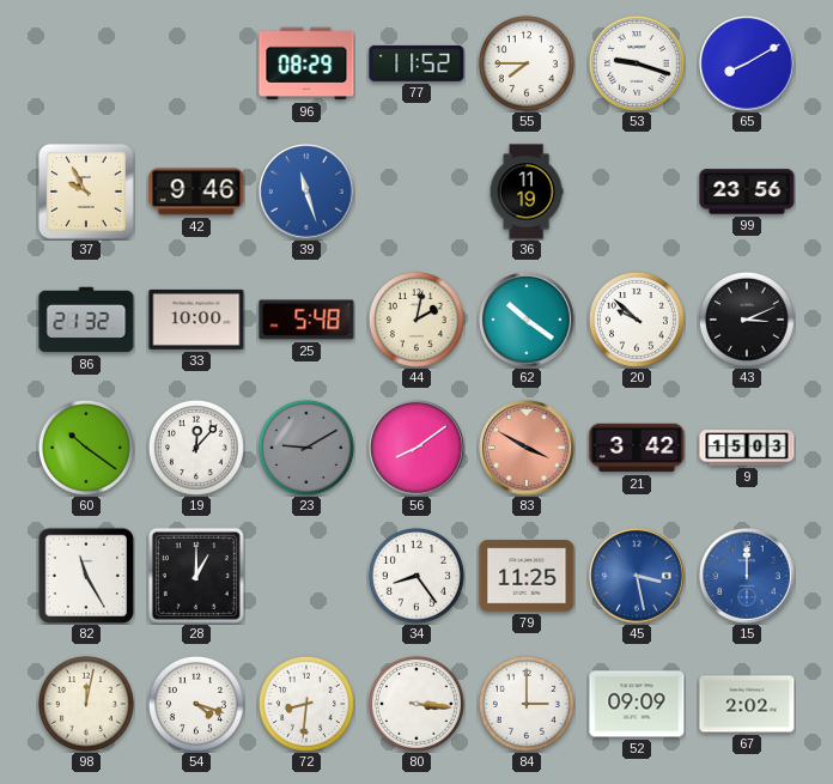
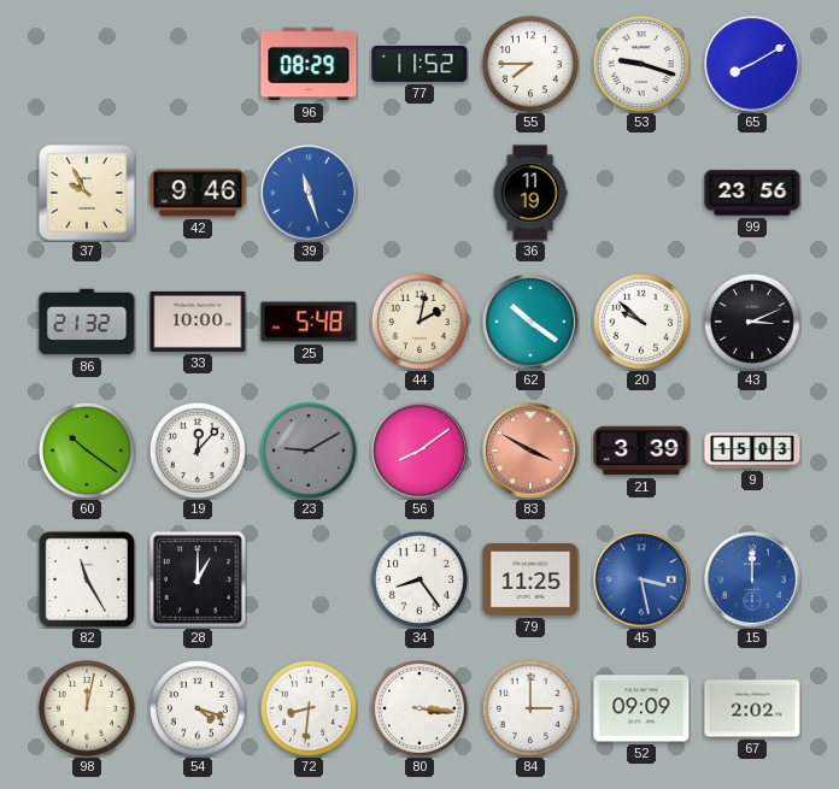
21: 3:42 -> 3:39 (641, 451)
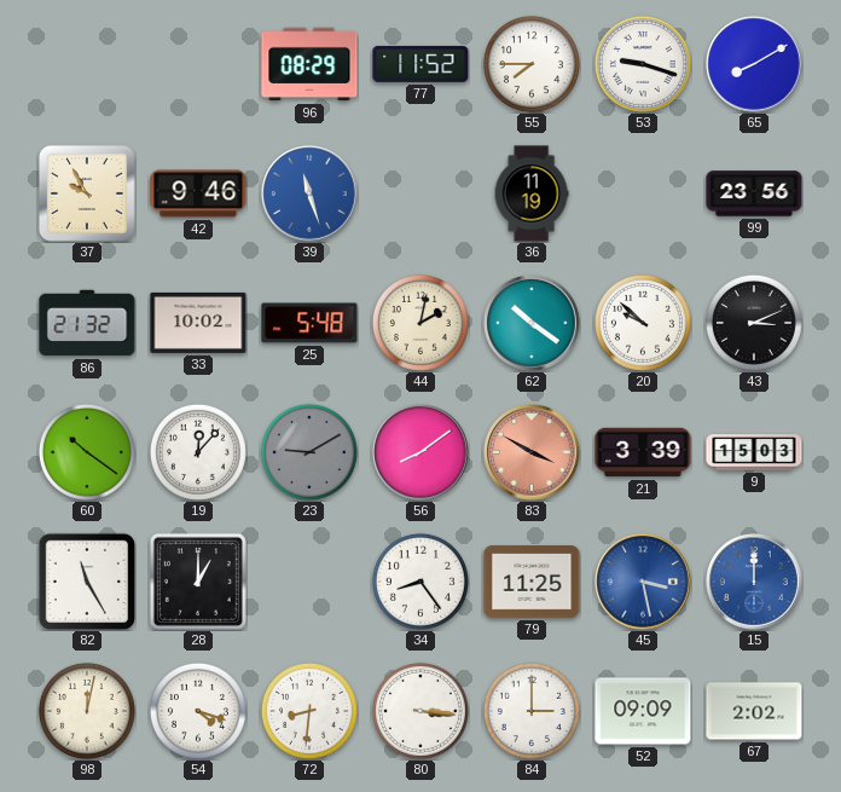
33: 10:00 -> 10:02 (198, 323)
